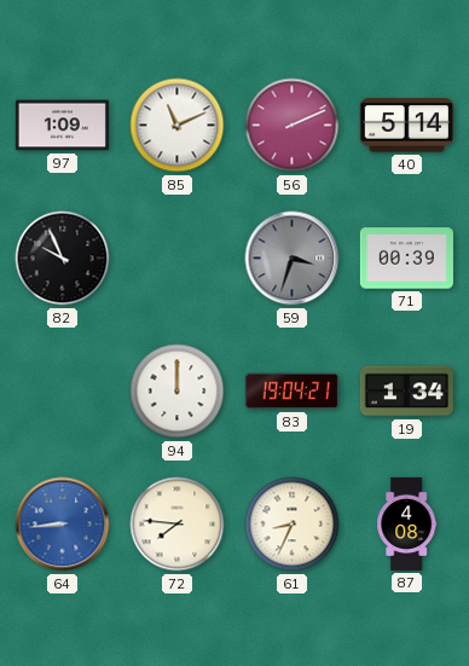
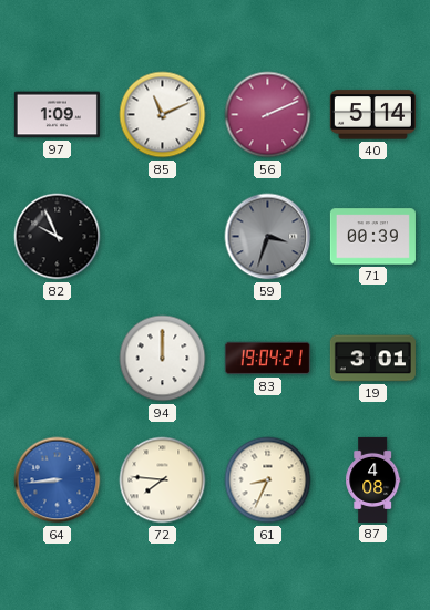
19: 1:34 -> 3:01 (372, 359)
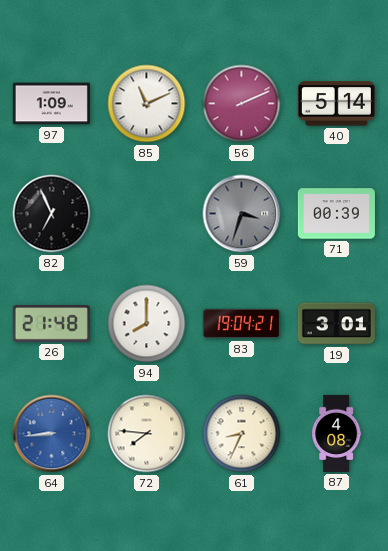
82: 9:56 -> 6:56 (52, 214)
26: none -> 21:48 (51, 324)
94: 12:00 -> 8:00 (147, 324)
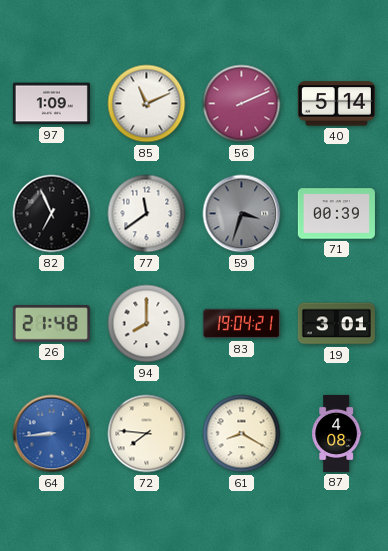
77: none -> 11:39 (147, 214)
61: 8:34 -> 8:20 (242, 434)
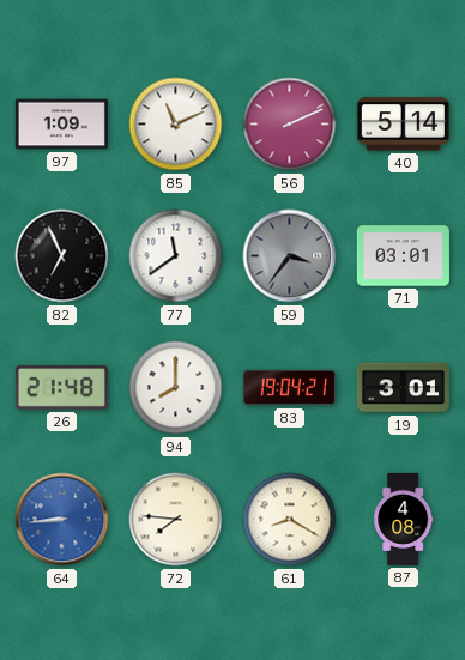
59: 3:33 -> 3:36 (290, 256)
71: 00:39 -> 03:01 (403, 256)
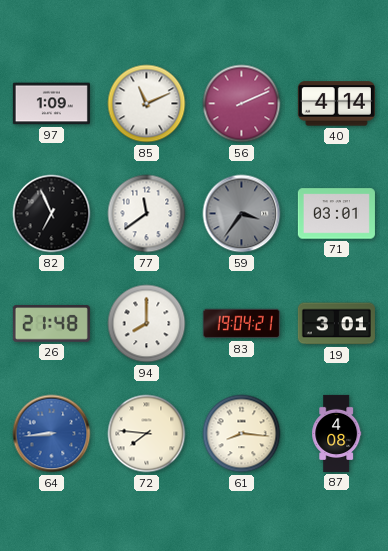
40: 5:14 -> 4:14 (336, 104)
61: 8:20 -> 8:16 (242, 434)
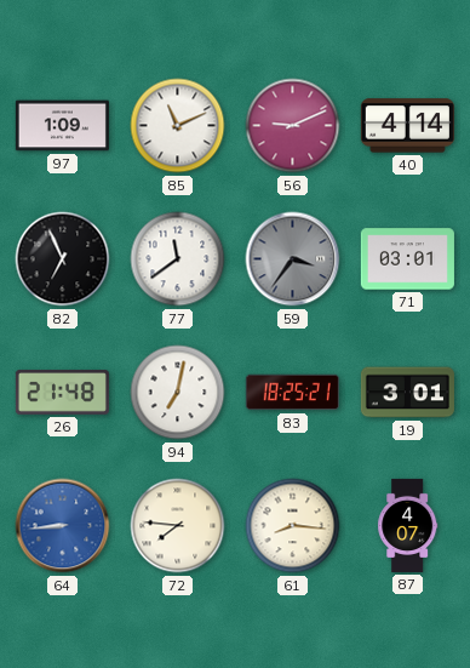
56: 2:11 -> 9:11 (293, 126)
94: 8:00 -> 7:02 (178, 393)
83: 19:04 -> 18:25 (292, 393)
87: 4:08 -> 4:07 (408, 525)
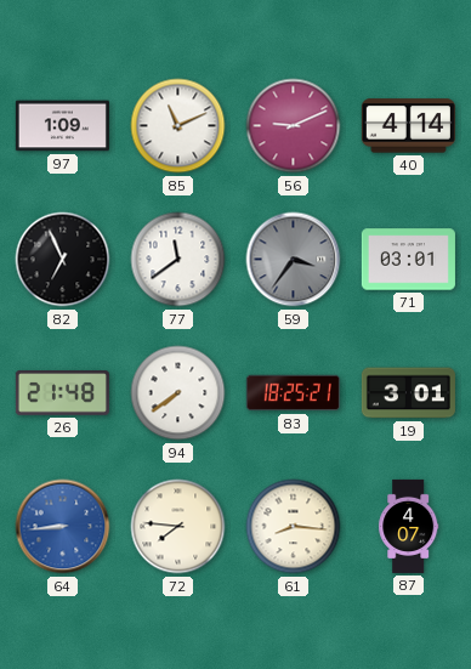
94: 7:02 -> 7:39 (178, 393)
